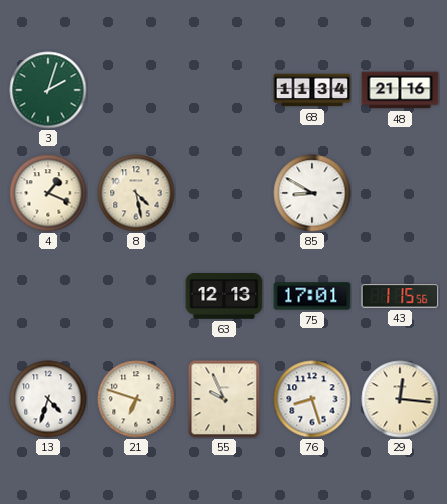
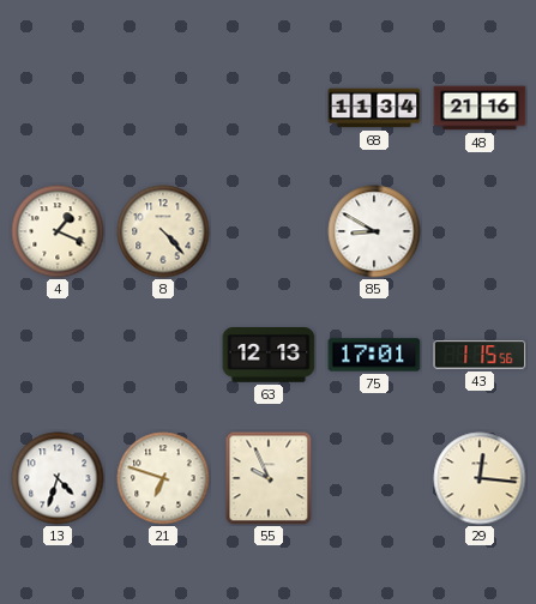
3: 2:03 -> none (48, 90)
8: 4:28 -> 4:23 (163, 231)
76: 8:27 -> none (312, 399)
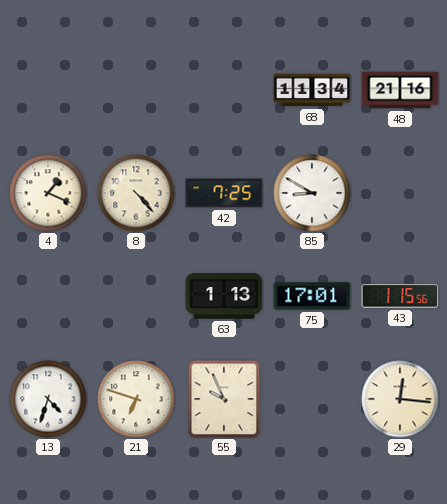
42: none -> 7:25 (224, 193)
63: 12:13 -> 1:13 (224, 297)
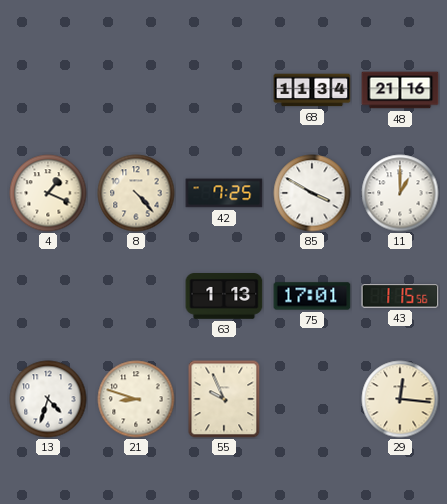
85: 8:50 -> 3:50 (312, 193)
11: none -> 1:00 (400, 193)
21: 6:48 -> 8:48 (136, 399)
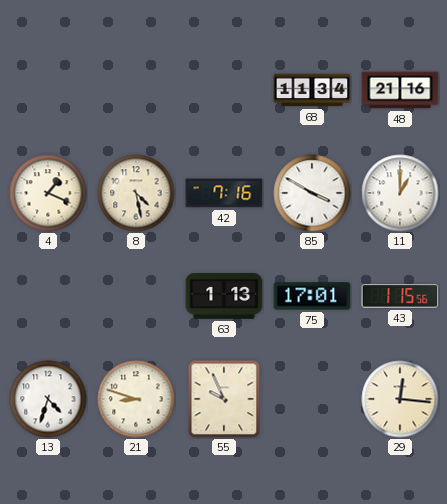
8: 4:23 -> 4:28 (136, 193)
42: 7:25 -> 7:16 (224, 193)
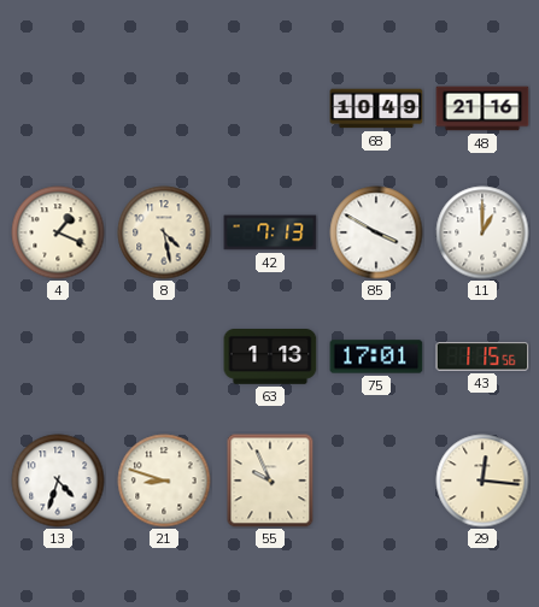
68: 11:34 -> 10:49 (376, 108)
42: 7:16 -> 7:13 (270, 232)
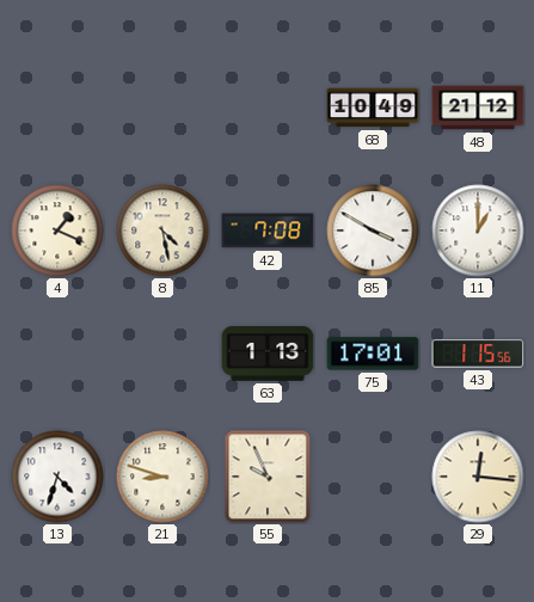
48: 21:16 -> 21:12 (478, 107)
42: 7:13 -> 7:08 (268, 231)
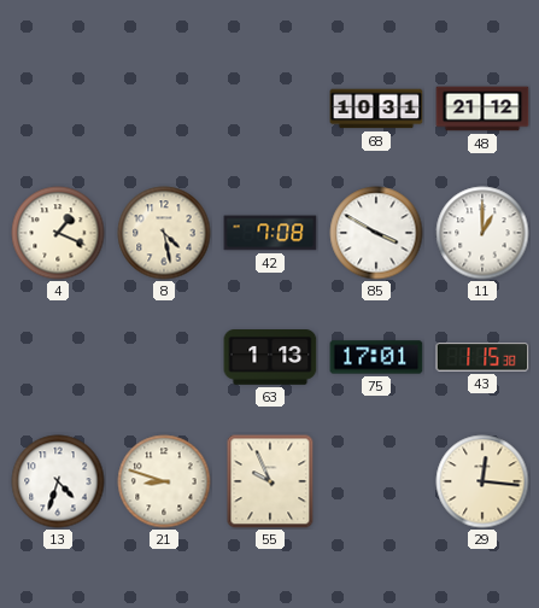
68: 10:49 -> 10:31 (376, 109)
43: 1:15:56 -> 1:15:38 (482, 357)
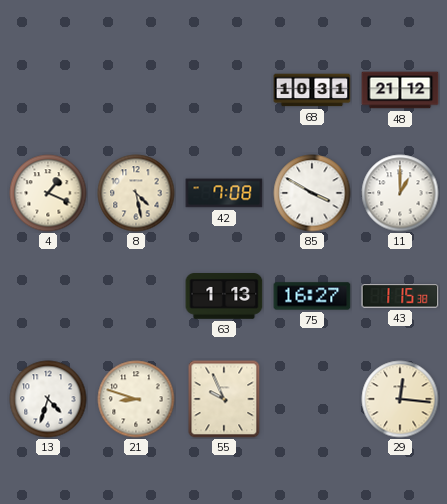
75: 17:01 -> 16:27 (312, 296)
